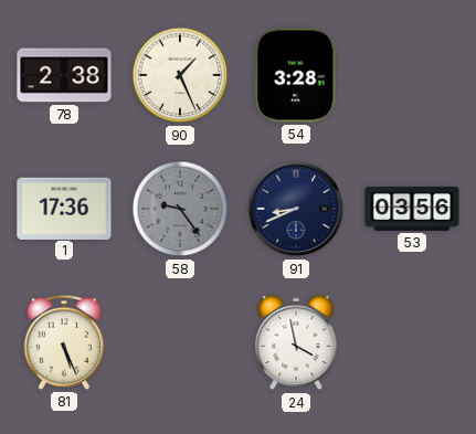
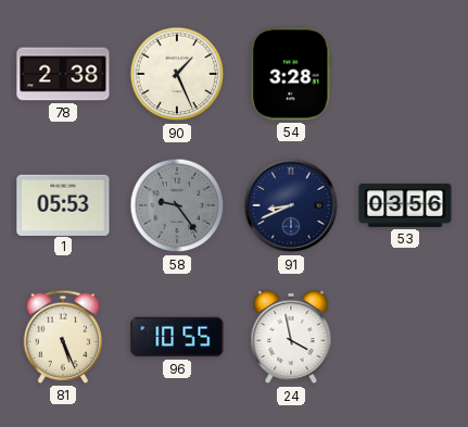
1: 17:36 -> 05:53 (63, 204)
96: none -> 10:55 (177, 337)
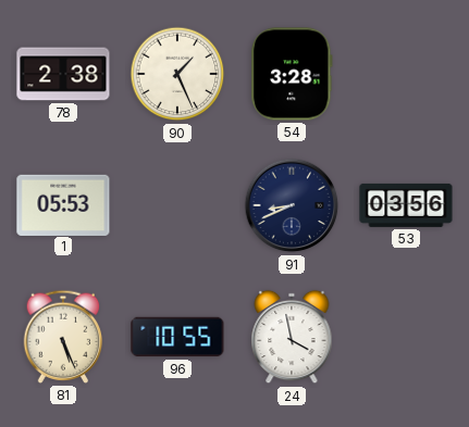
58: 9:24 -> none (177, 205)
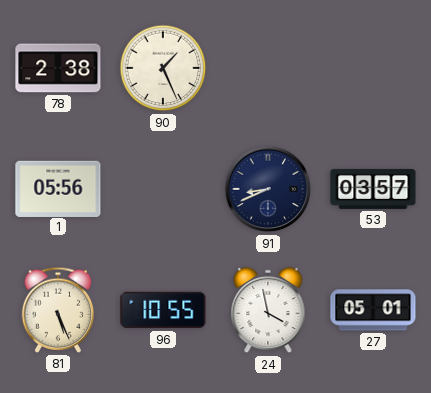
54: 3:28 -> none (293, 74)
1: 05:53 -> 05:56 (58, 188)
53: 03:56 -> 03:57 (373, 189)
27: none -> 05:01 (373, 310)
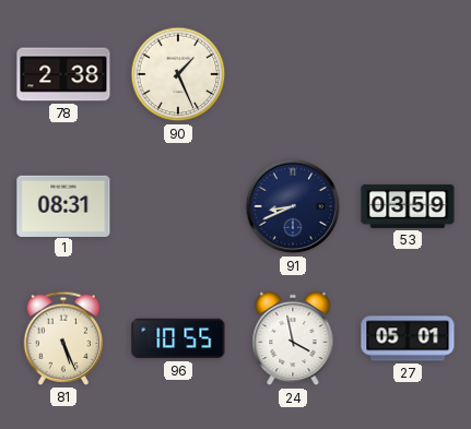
1: 05:56 -> 08:31 (63, 205)
53: 03:57 -> 03:59 (408, 206)
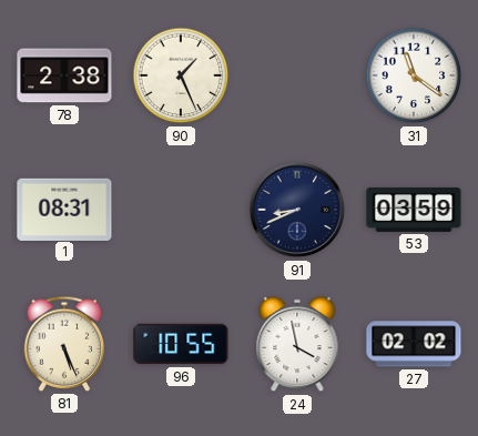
31: none -> 11:21 (414, 75)
27: 05:01 -> 02:02 (414, 344)
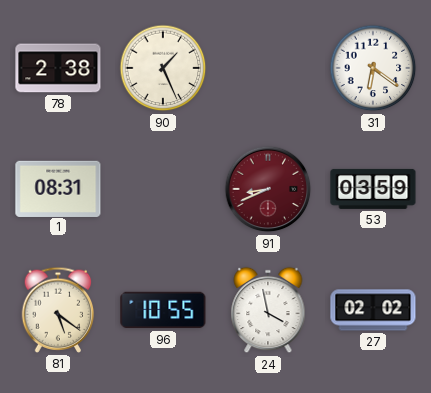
31: 11:21 -> 6:21 (373, 68)
91 dial: navy -> burgundy (268, 189)
81: 5:26 -> 5:21 (58, 310)
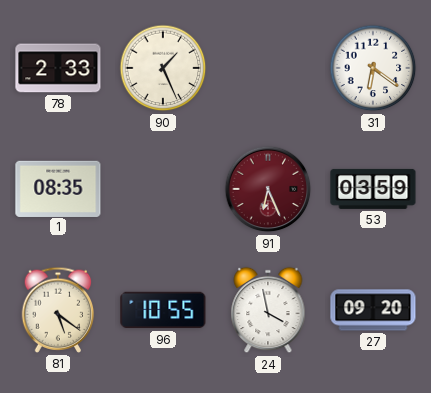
78: 2:38 -> 2:33 (58, 68)
1: 08:31 -> 08:35 (58, 188)
91: 8:41 -> 6:26 (268, 189)
27: 02:02 -> 09:20 (373, 310)
